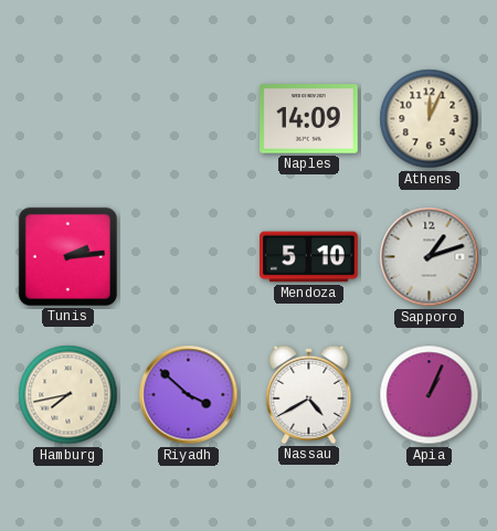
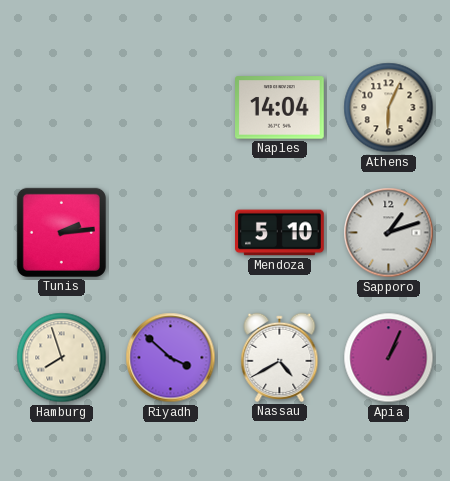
Naples: 14:09 -> 14:04 (280, 108)
Athens: 12:04 -> 6:04 (389, 108)
Hamburg: 7:43 -> 7:57 (62, 358)
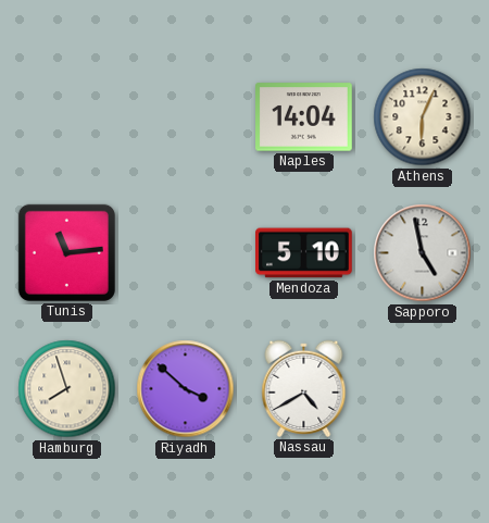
Tunis: 2:14 -> 11:14 (66, 252)
Sapporo: 1:12 -> 4:58 (423, 253)
Apia: 1:04 -> none (389, 358)
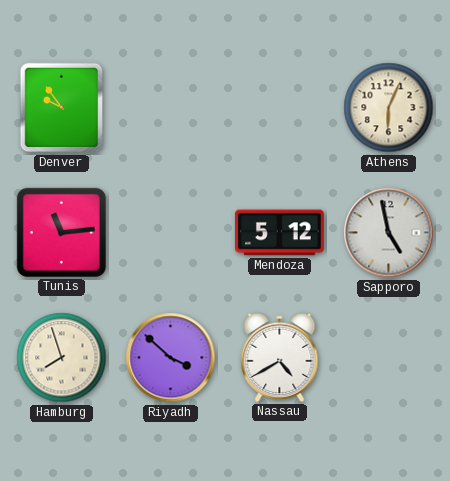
Denver: none -> 9:54 (62, 108)
Naples: 14:04 -> none (304, 117)
Mendoza: 5:10 -> 5:12 (280, 233)
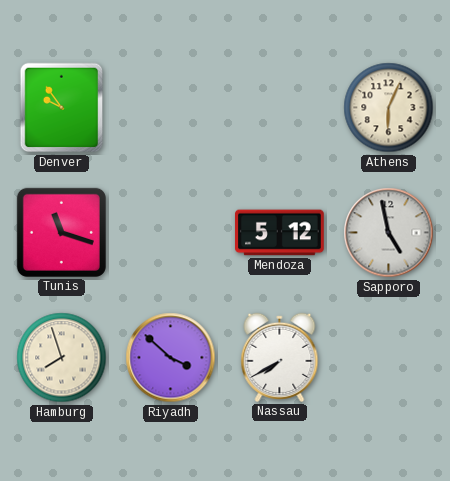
Tunis: 11:14 -> 11:18 (61, 232)
Nassau: 4:40 -> 7:40 (280, 357)
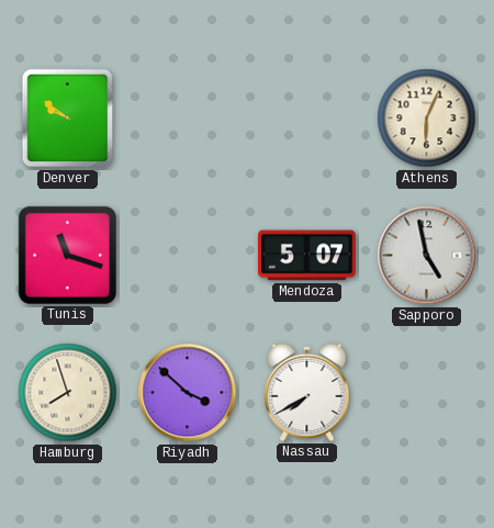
Denver: 9:54 -> 9:51 (68, 119)
Mendoza: 5:12 -> 5:07 (307, 256)
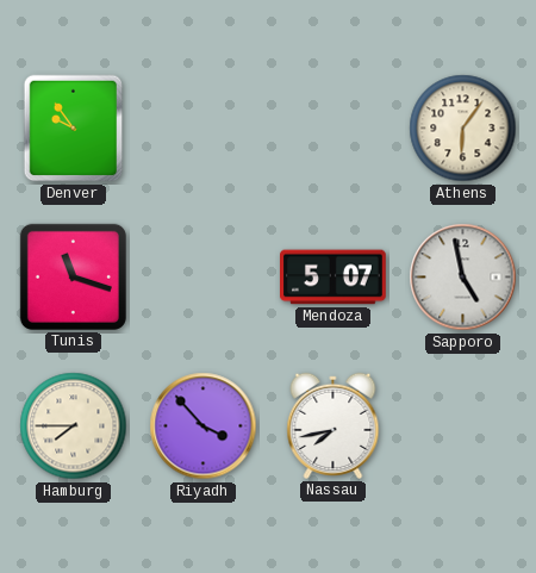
Denver: 9:51 -> 9:54 (74, 129)
Athens: 6:04 -> 6:06 (463, 129)
Hamburg: 7:57 -> 7:45 (74, 426)
Riyadh: 3:52 -> 3:53 (204, 426)
Nassau: 7:40 -> 7:43 (334, 425)
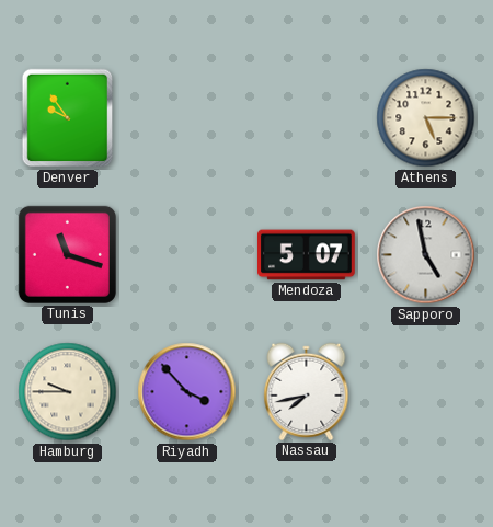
Athens: 6:06 -> 5:15 (426, 118)
Hamburg: 7:45 -> 9:45 (68, 392)
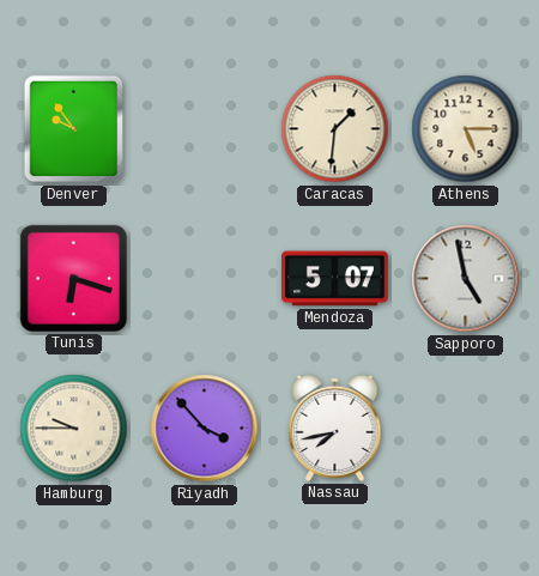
Caracas: none -> 1:31 (335, 129)
Tunis: 11:18 -> 6:18 (73, 278)
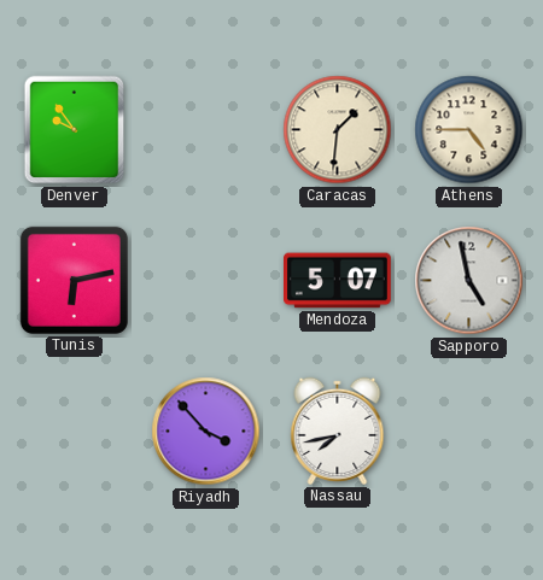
Athens: 5:15 -> 4:45 (469, 130)
Tunis: 6:18 -> 6:13 (74, 280)
Hamburg: 9:45 -> none (74, 429)
